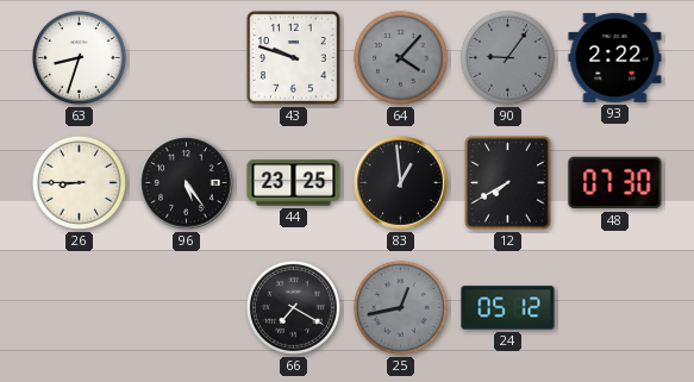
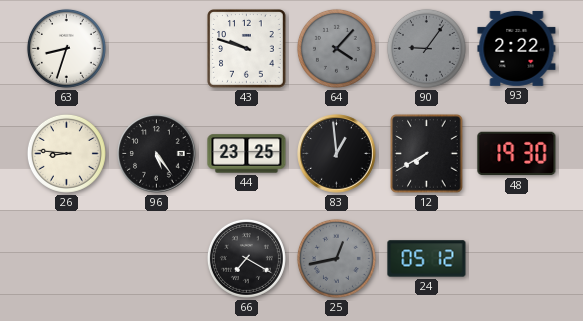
26: 8:45 -> 8:46 (66, 153)
48: 07:30 -> 19:30 (517, 154)
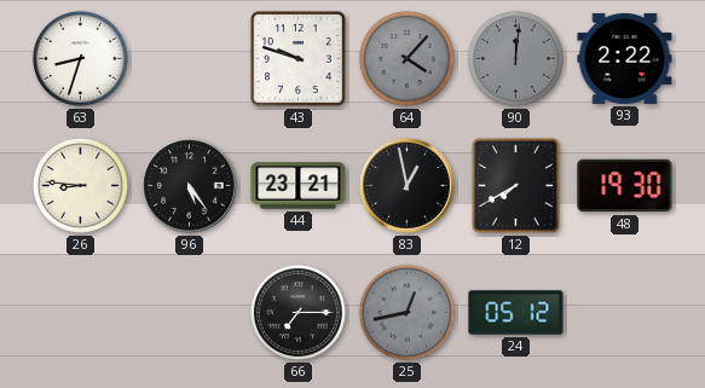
90: 9:06 -> 12:01 (515, 58)
44: 23:25 -> 23:21 (299, 186)
83: 12:59 -> 12:58 (408, 186)
66: 7:20 -> 7:15 (297, 312)
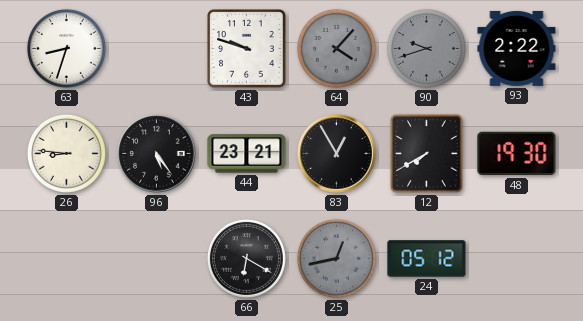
90: 12:01 -> 9:42 (426, 48)
83: 12:58 -> 12:55 (337, 154)
66: 7:15 -> 6:20 (246, 258)
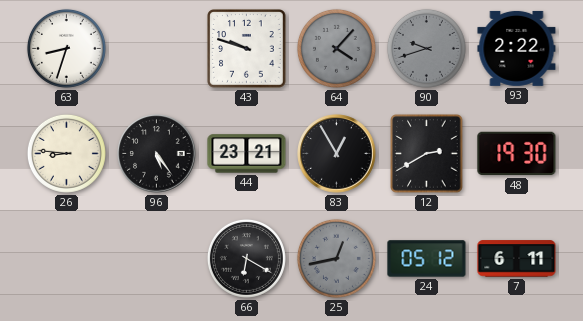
12: 7:40 -> 2:40 (427, 154)
7: none -> 6:11 (517, 259)
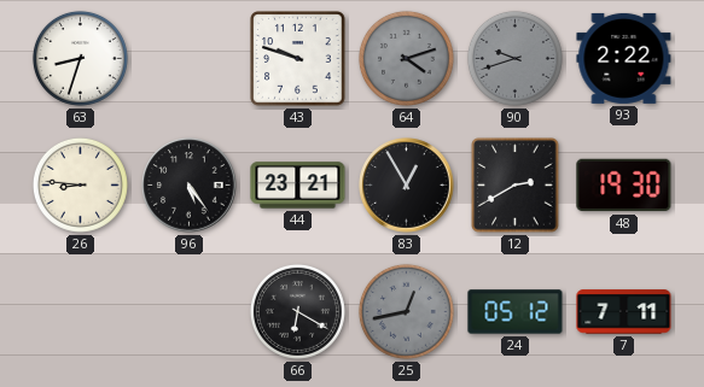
64: 4:07 -> 4:12 (406, 58)
7: 6:11 -> 7:11 (624, 312)
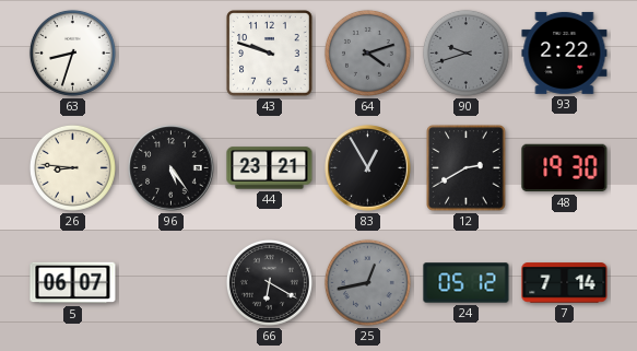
5: none -> 06:07 (73, 283)
7: 7:11 -> 7:14 (565, 283)
